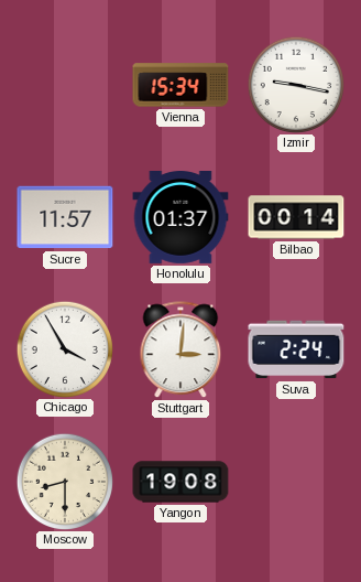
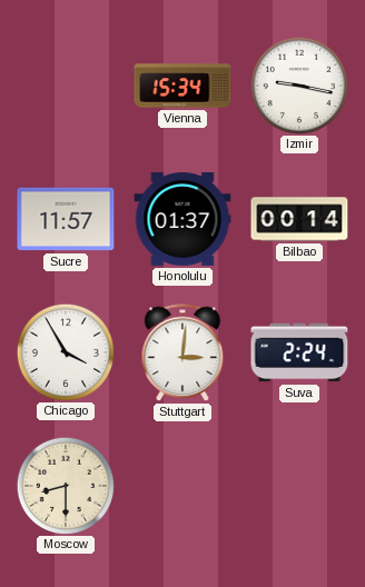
Yangon: 19:08 -> none (180, 482)
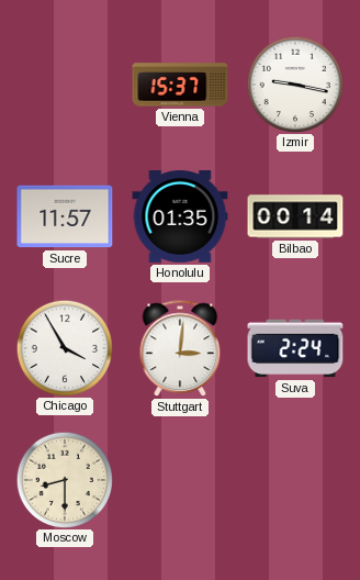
Vienna: 15:34 -> 15:37 (180, 85)
Honolulu: 01:37 -> 01:35 (180, 217)
